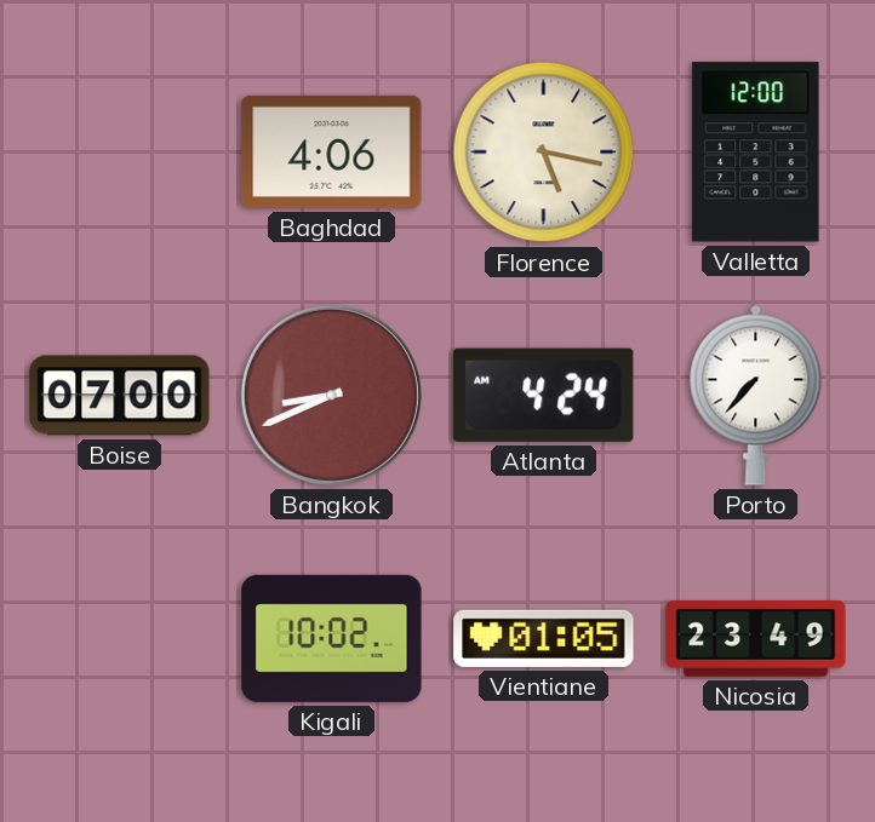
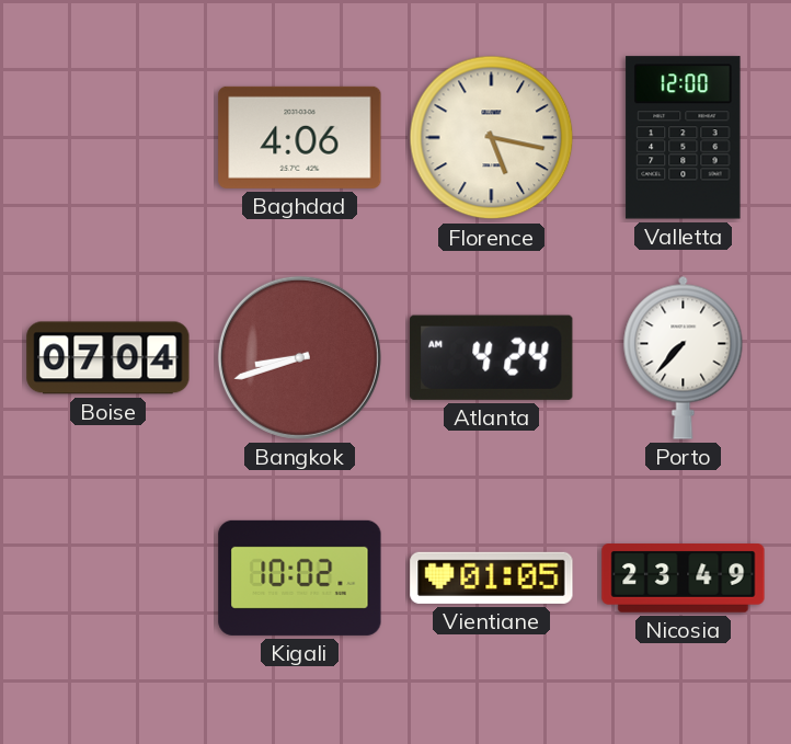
Boise: 07:00 -> 07:04 (108, 358)
Bangkok: 8:41 -> 8:42 (299, 357)
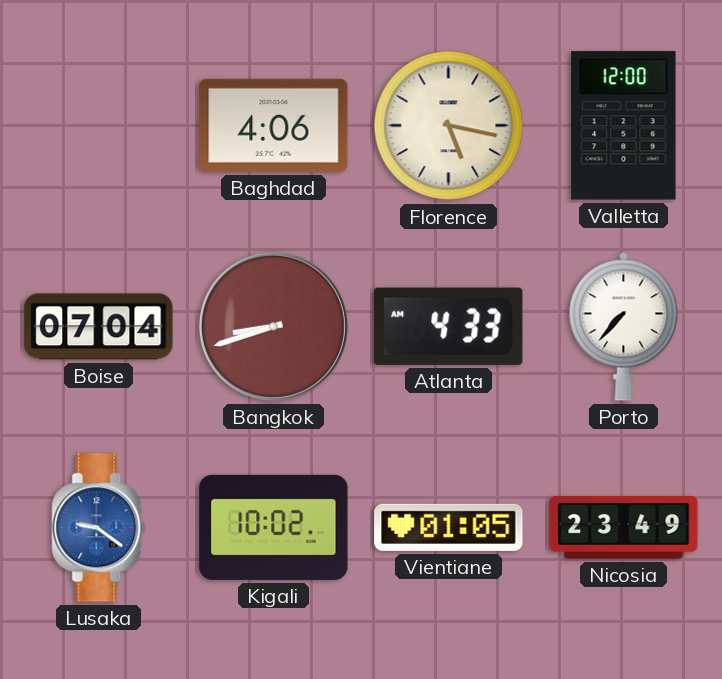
Atlanta: 4:24 -> 4:33 (449, 326)
Lusaka: none -> 9:21 (99, 528)
